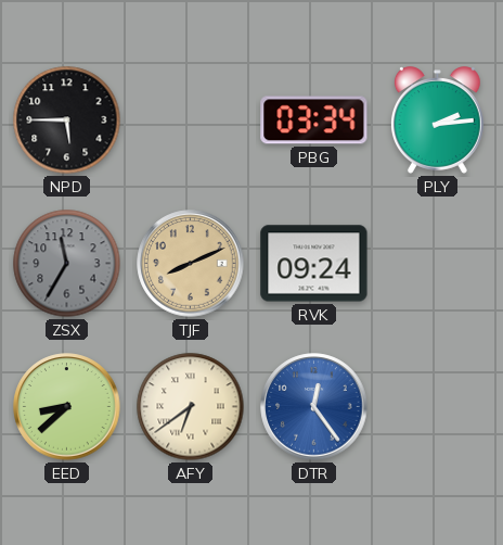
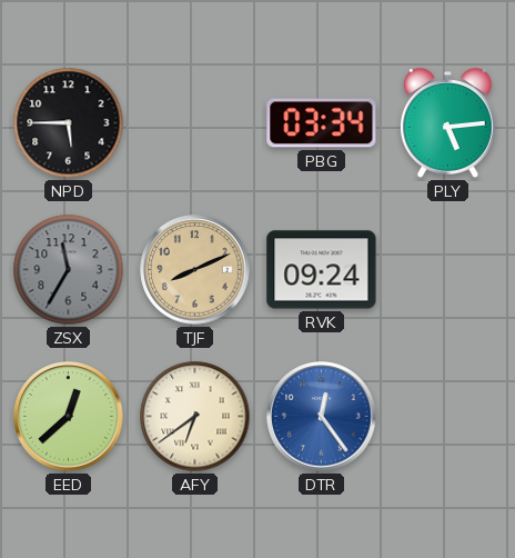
PLY: 2:14 -> 5:14 (447, 123)
EED: 8:38 -> 12:38 (69, 417)
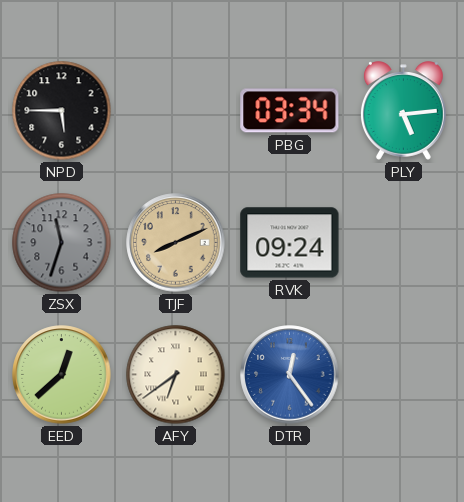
ZSX: 11:35 -> 11:33 (62, 243)
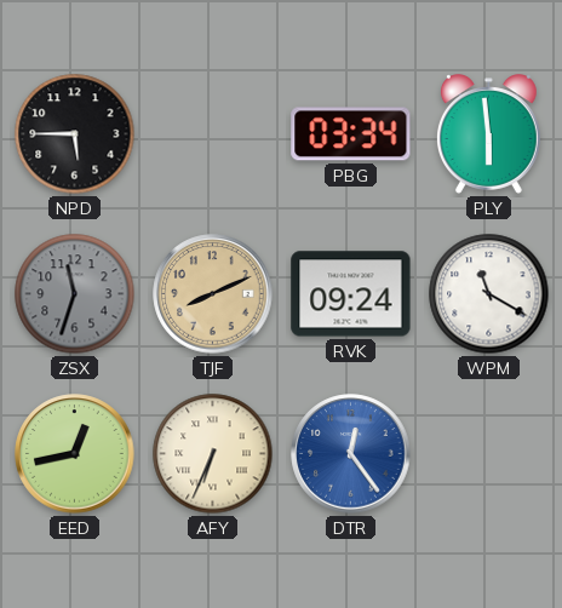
PLY: 5:14 -> 5:59 (488, 134)
WPM: none -> 11:20 (489, 294)
EED: 12:38 -> 12:43 (75, 454)
AFY: 6:39 -> 6:34 (213, 454)
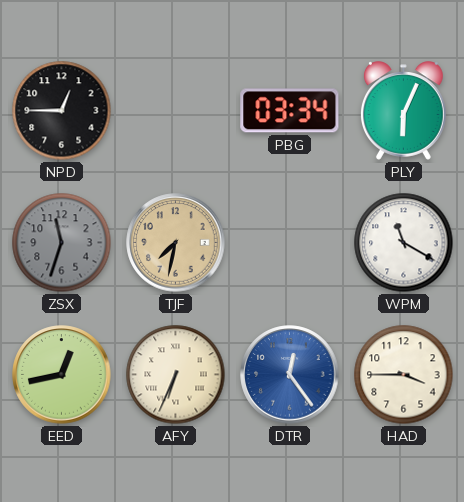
NPD: 5:45 -> 12:45 (62, 111)
PLY: 5:59 -> 6:04 (403, 111)
TJF: 8:11 -> 7:32 (176, 243)
RVK: 09:24 -> none (351, 294)
HAD: none -> 3:45 (404, 375)
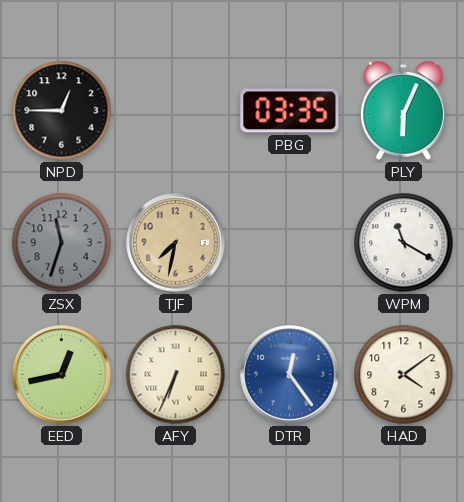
PBG: 03:34 -> 03:35 (290, 111)
HAD: 3:45 -> 4:09 (404, 375)
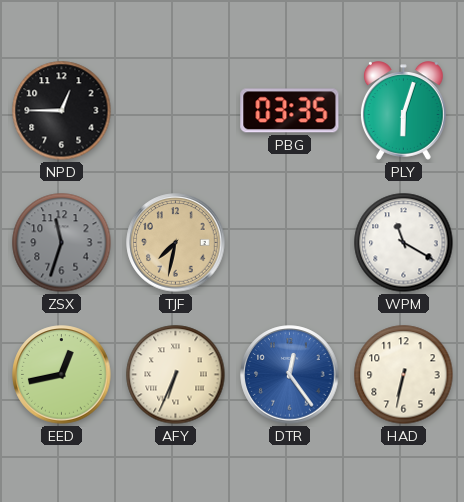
PLY: 6:04 -> 6:03 (403, 111)
HAD: 4:09 -> 6:32 (404, 375)
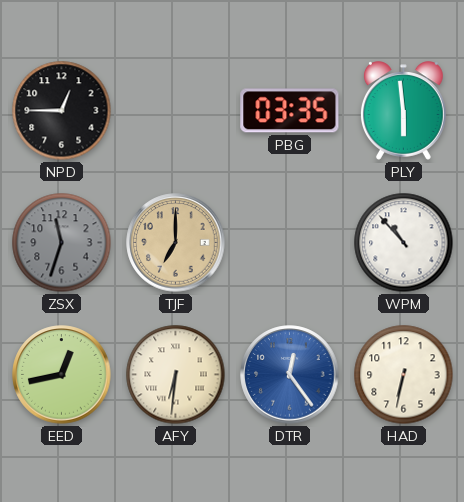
PLY: 6:03 -> 5:59 (403, 111)
TJF: 7:32 -> 7:00 (176, 243)
WPM: 11:20 -> 10:53 (404, 243)
AFY: 6:34 -> 6:31 (176, 375)
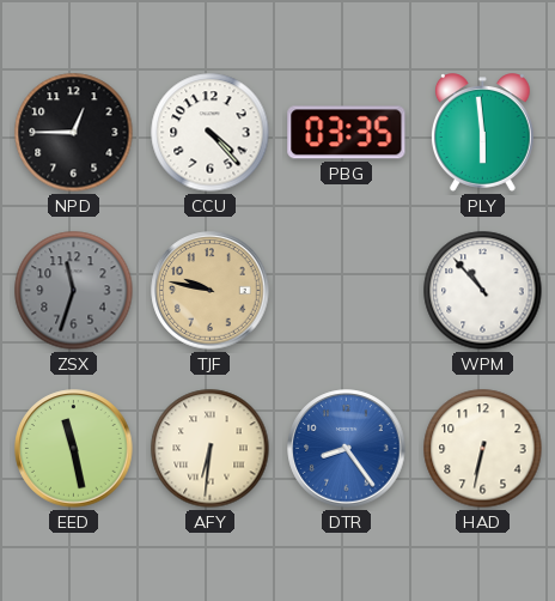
CCU: none -> 4:23 (211, 133)
TJF: 7:00 -> 9:47 (211, 291)
EED: 12:43 -> 11:28 (74, 449)
DTR: 12:24 -> 8:24 (347, 449)
